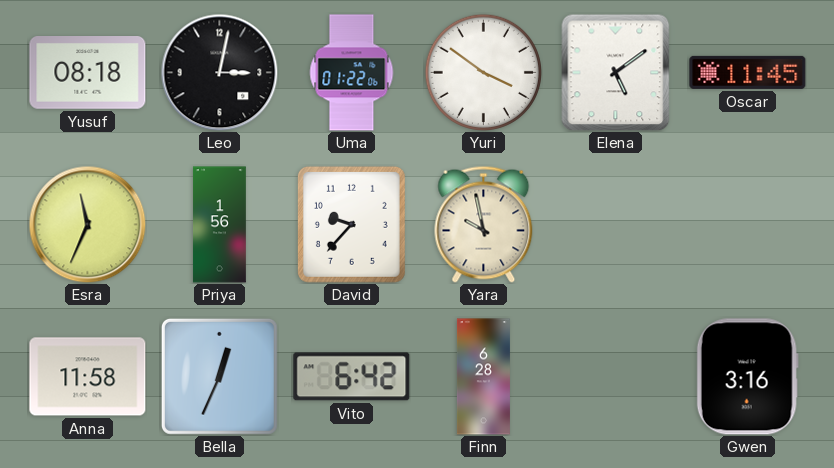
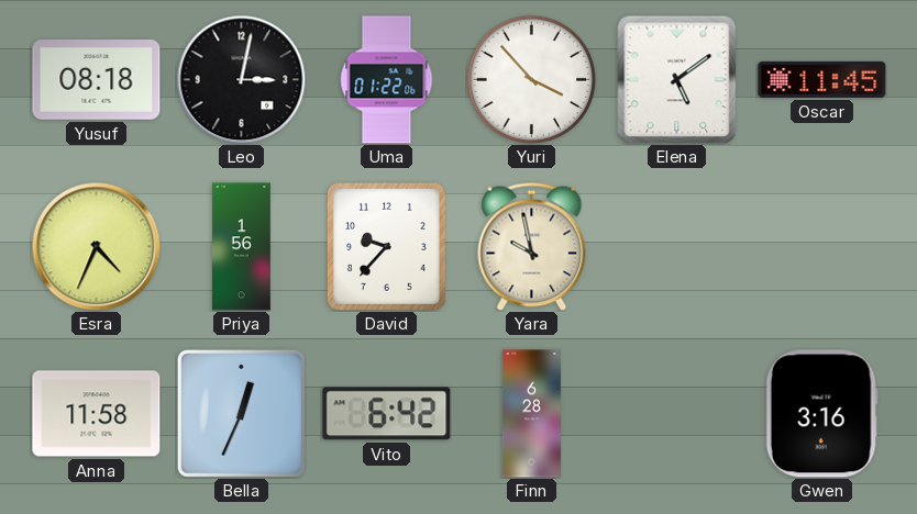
Yuri: 3:51 -> 3:53 (531, 79)
Esra: 11:34 -> 4:34 (96, 246)
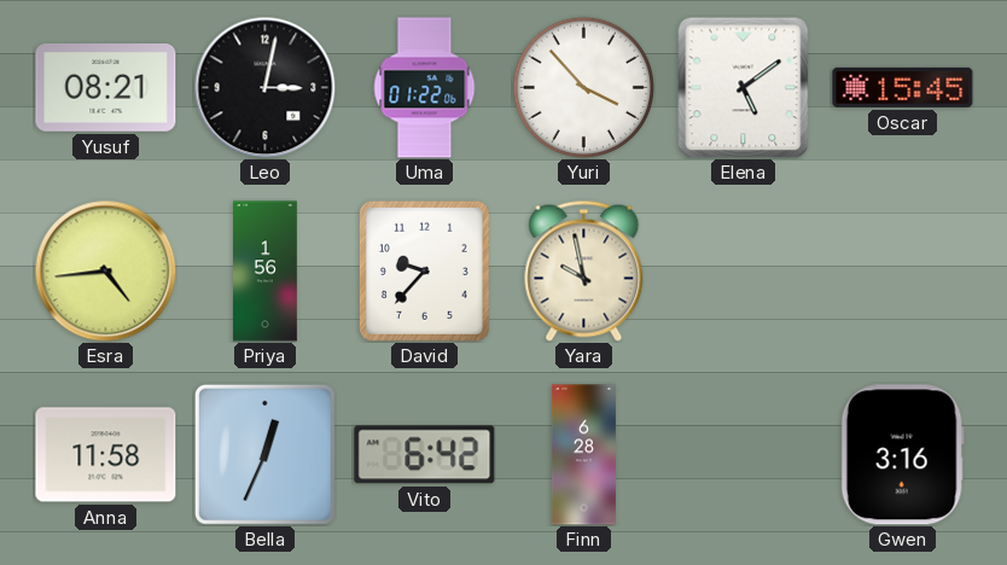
Yusuf: 08:18 -> 08:21 (106, 88)
Oscar: 11:45 -> 15:45 (903, 87)
Esra: 4:34 -> 4:44 (105, 270)
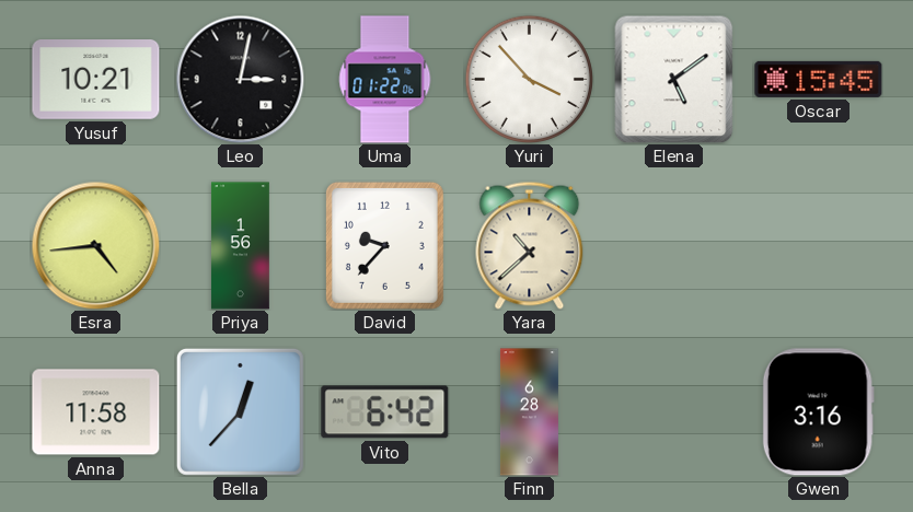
Yusuf: 08:21 -> 10:21 (96, 80)
Yara: 9:58 -> 10:38 (530, 245)
Bella: 12:34 -> 12:37 (240, 411)
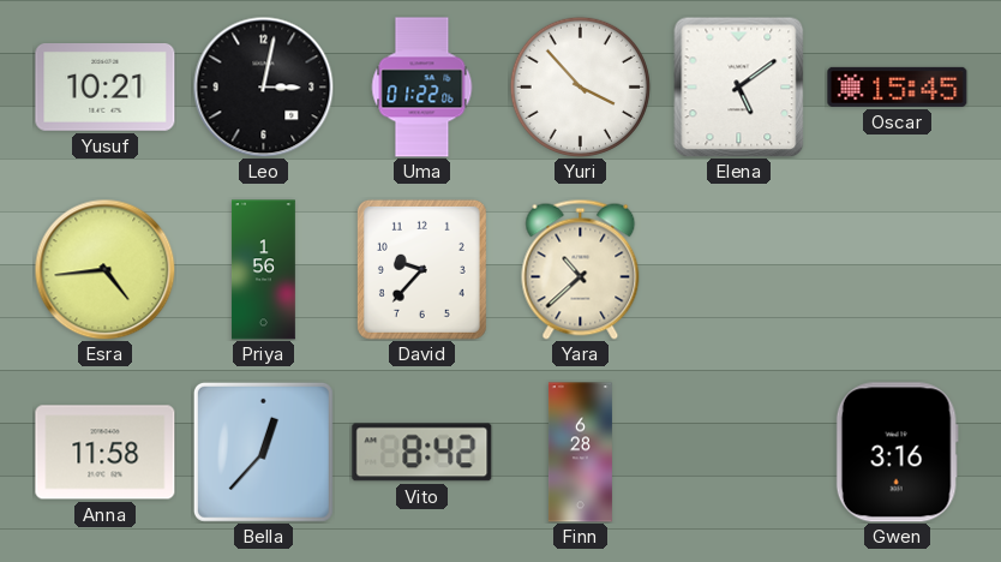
Vito: 6:42 -> 8:42 (422, 453)
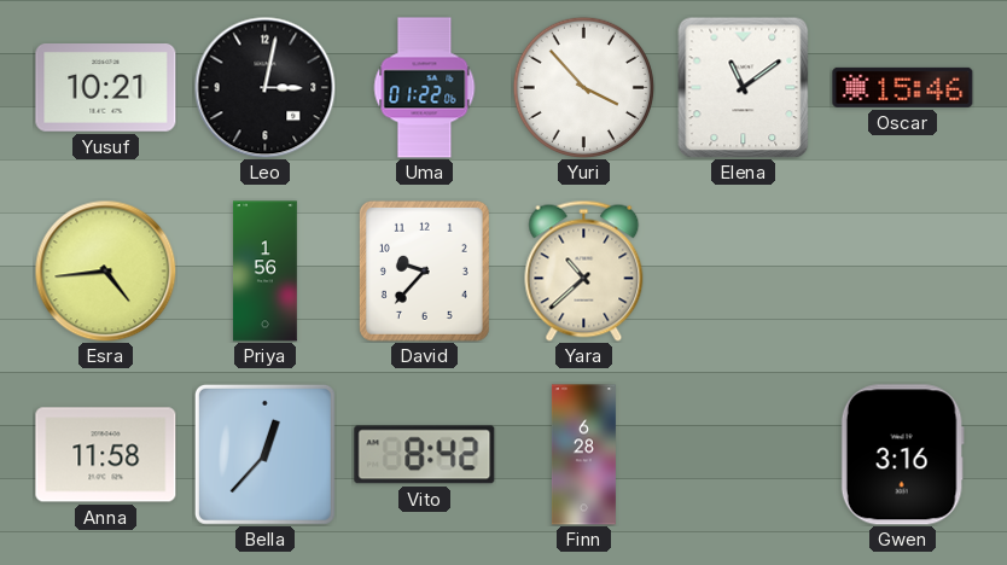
Elena: 5:09 -> 11:09 (744, 87)
Oscar: 15:45 -> 15:46 (903, 87)
